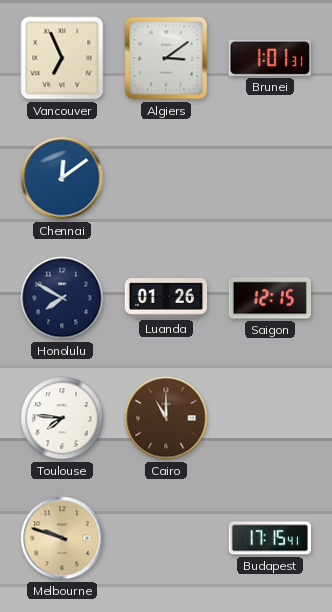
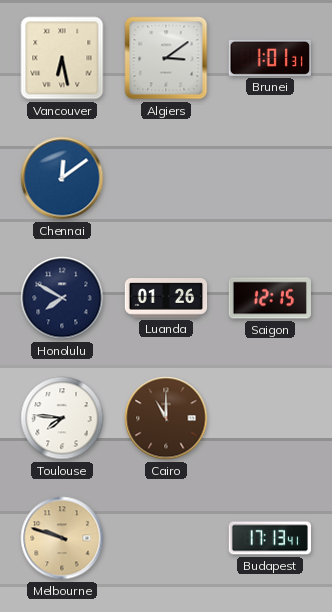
Vancouver: 6:56 -> 6:28 (62, 58)
Budapest: 17:15 -> 17:13 (269, 538)
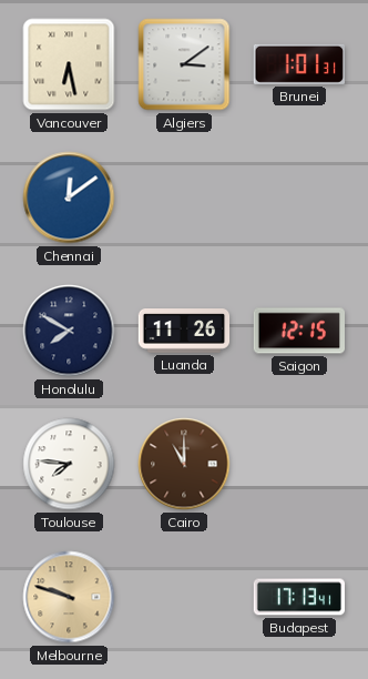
Luanda: 01:26 -> 11:26 (184, 331)
